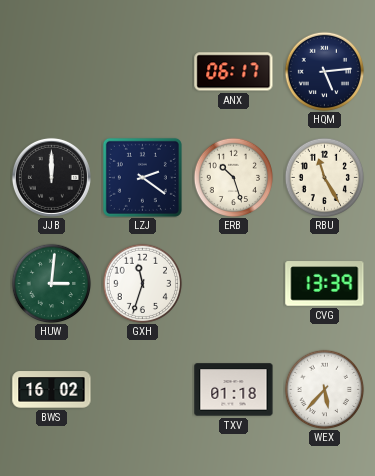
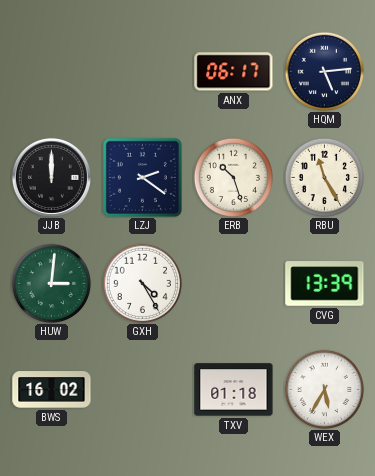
GXH: 11:33 -> 4:25 (142, 283)
WEX: 5:37 -> 5:35 (324, 389)
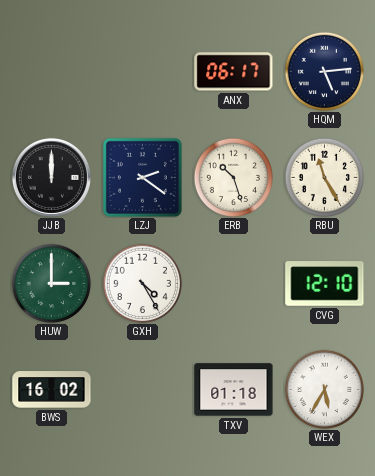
HUW: 3:01 -> 3:00 (51, 283)
CVG: 13:39 -> 12:10 (325, 284)
